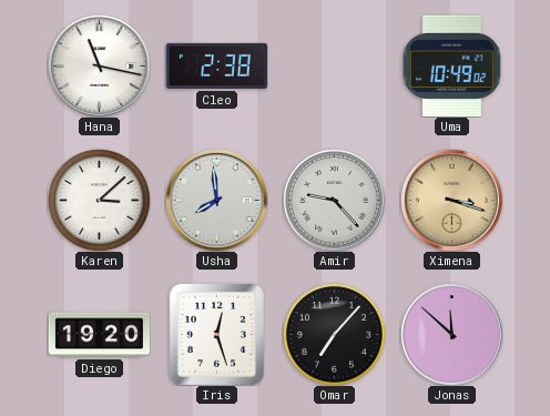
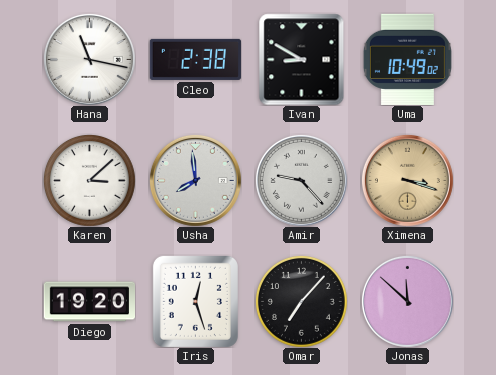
Ivan: none -> 8:50 (302, 59)
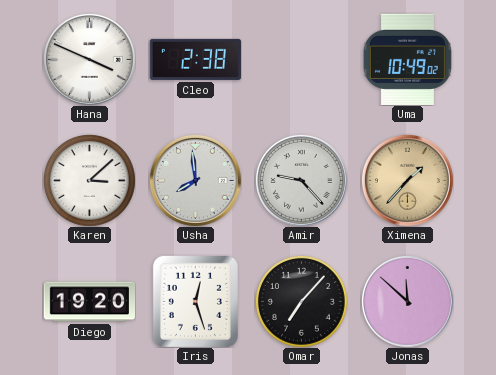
Hana: 11:17 -> 3:49 (89, 59)
Ivan: 8:50 -> none (302, 59)
Ximena: 3:18 -> 1:37 (407, 180)
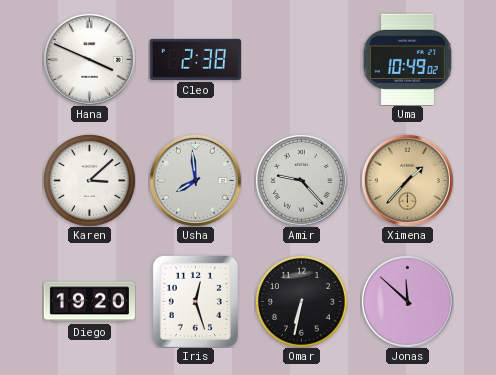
Omar: 7:07 -> 6:32 (301, 301)
